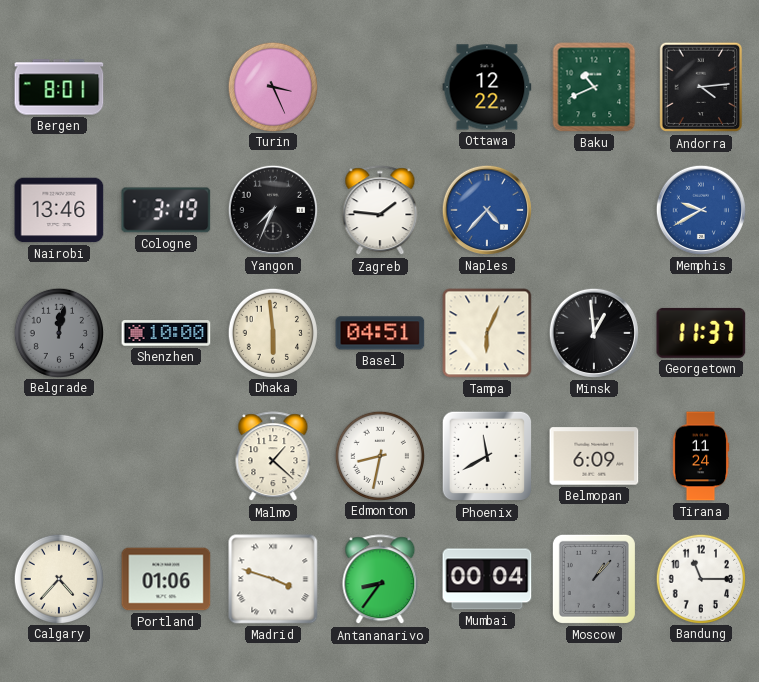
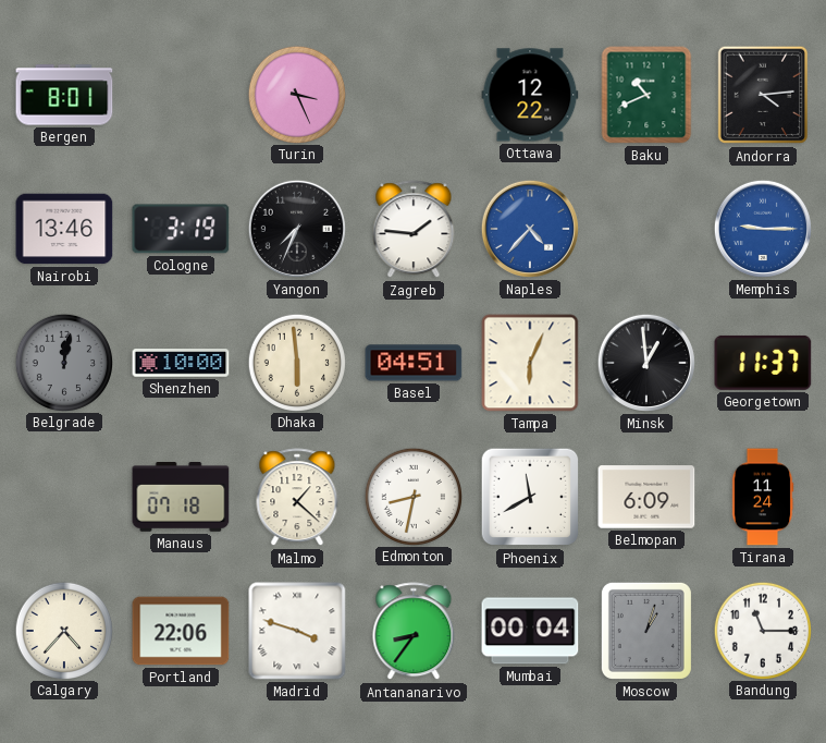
Memphis: 9:40 -> 9:15 (763, 229)
Manaus: none -> 07:18 (181, 497)
Portland: 01:06 -> 22:06 (181, 631)
Moscow: 1:07 -> 1:03 (646, 631)
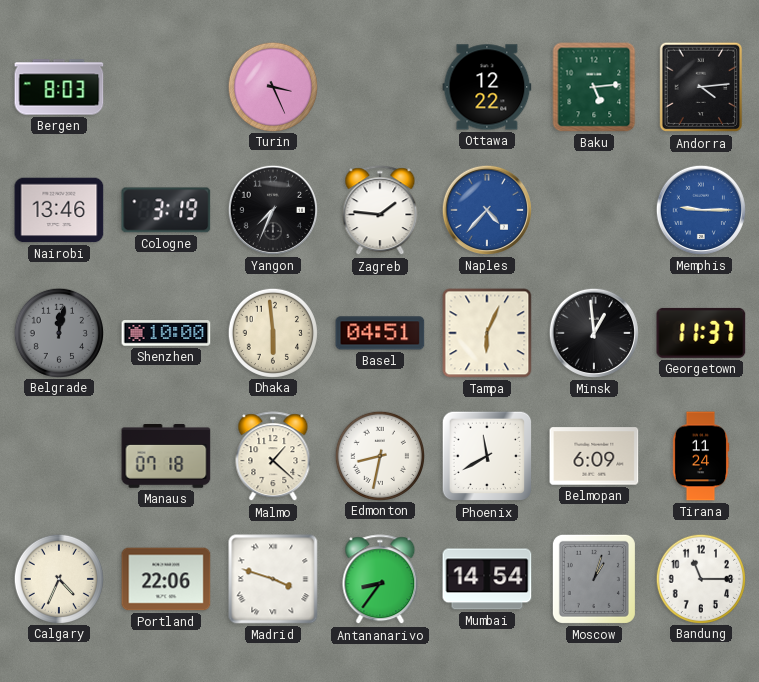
Bergen: 8:01 -> 8:03 (59, 87)
Baku: 10:41 -> 5:14 (594, 87)
Calgary: 4:37 -> 4:34 (58, 578)
Mumbai: 00:04 -> 14:54 (487, 579)
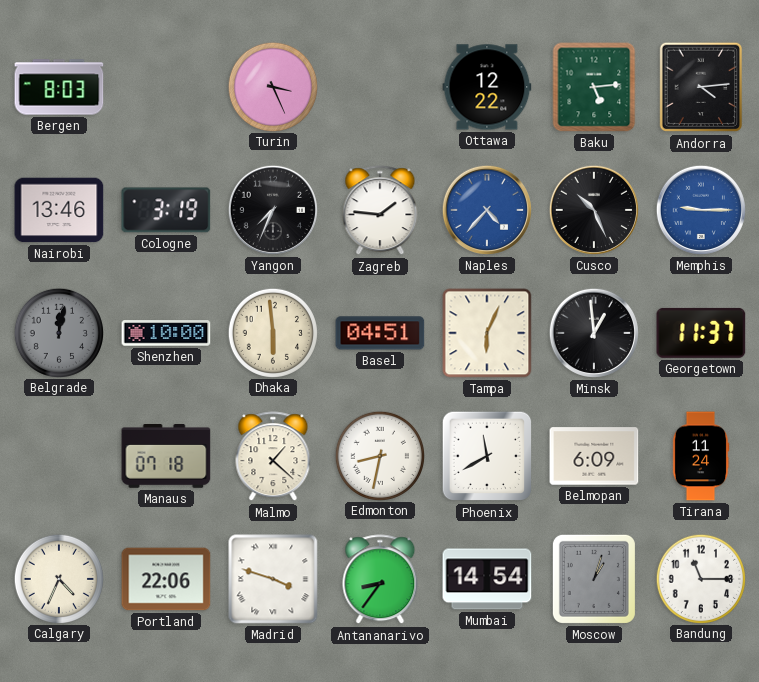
Cusco: none -> 10:26 (594, 210)
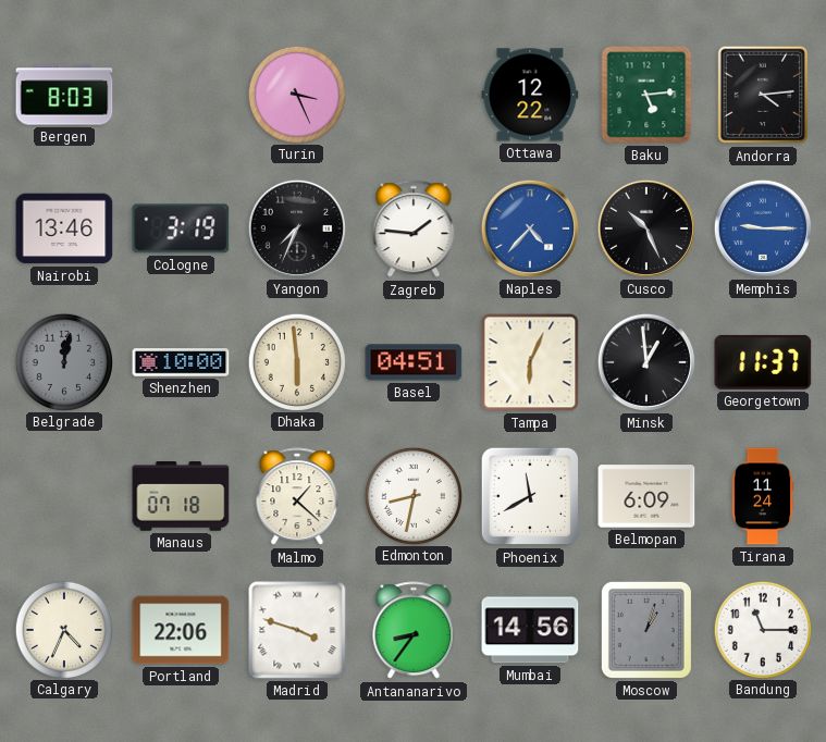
Mumbai: 14:54 -> 14:56 (530, 630)
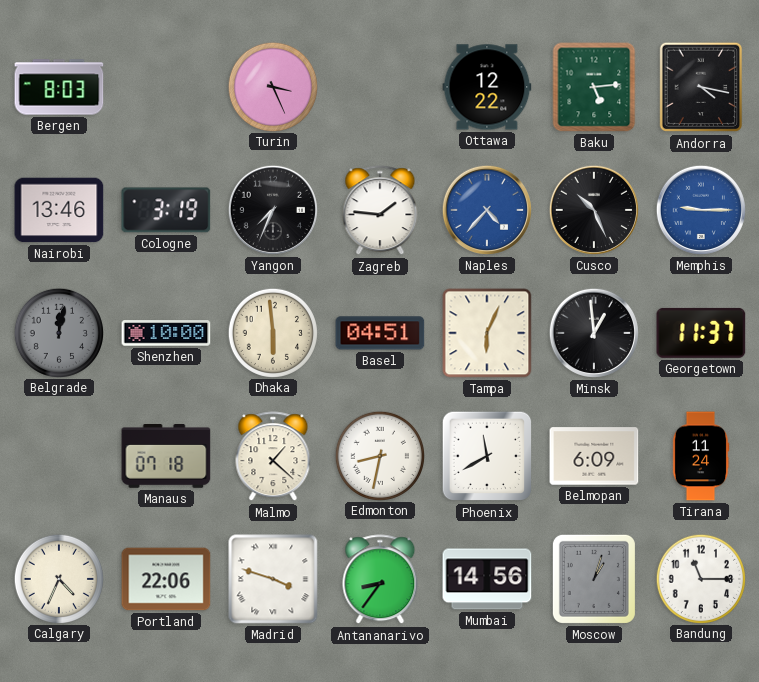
Andorra: 4:14 -> 4:17 (701, 87)
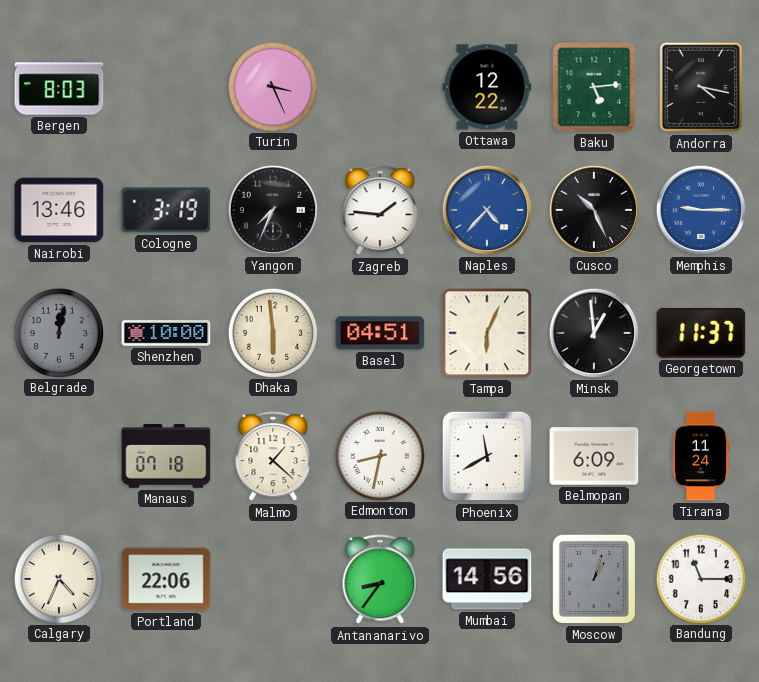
Madrid: 3:48 -> none (273, 579)
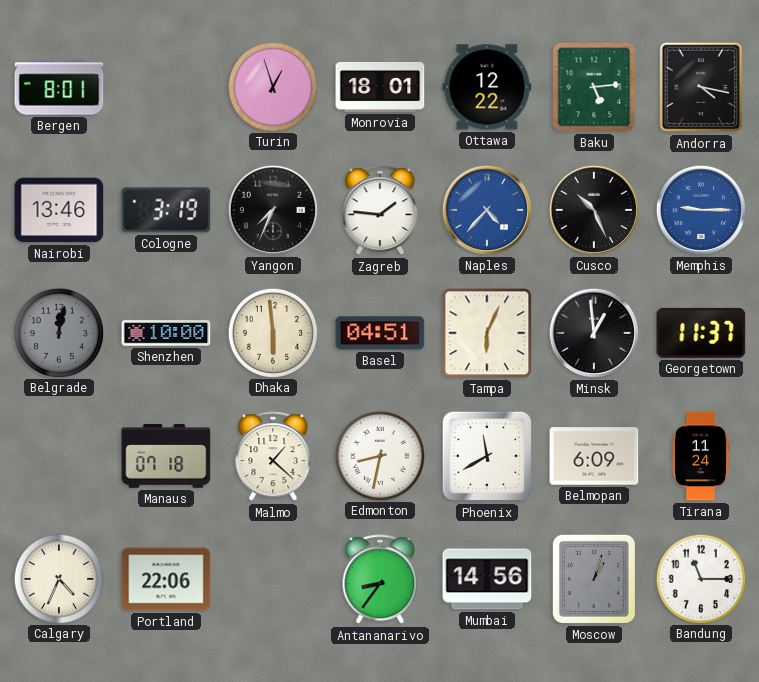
Bergen: 8:03 -> 8:01 (59, 87)
Turin: 3:26 -> 12:57 (272, 86)
Monrovia: none -> 18:01 (380, 87)
